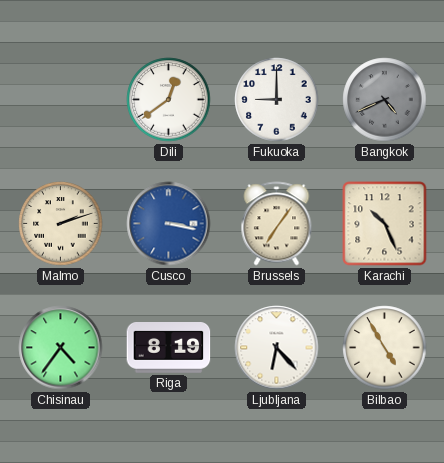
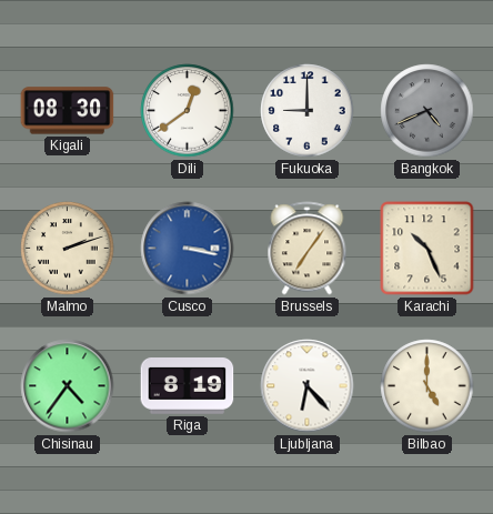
Kigali: none -> 08:30 (68, 111)
Bilbao: 4:55 -> 5:00 (427, 386)
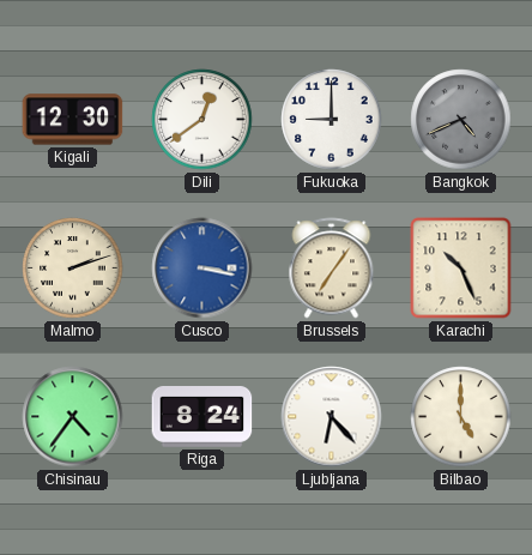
Kigali: 08:30 -> 12:30 (73, 120)
Riga: 8:19 -> 8:24 (202, 417)
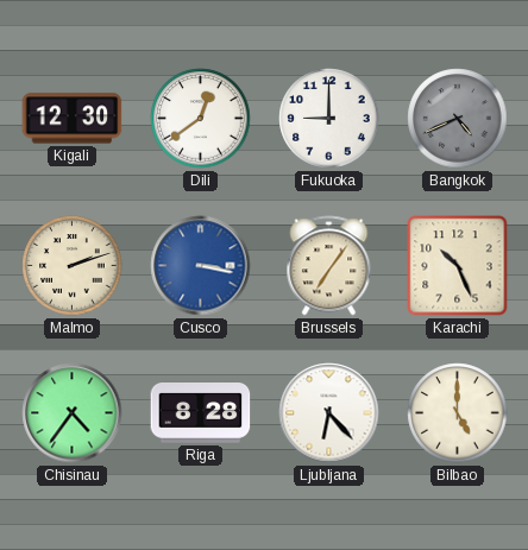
Riga: 8:24 -> 8:28 (201, 413)
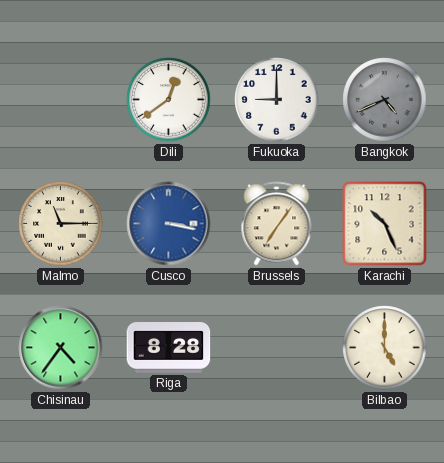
Kigali: 12:30 -> none (73, 119)
Malmo: 2:12 -> 11:15 (61, 224)
Ljubljana: 6:23 -> none (329, 413)
